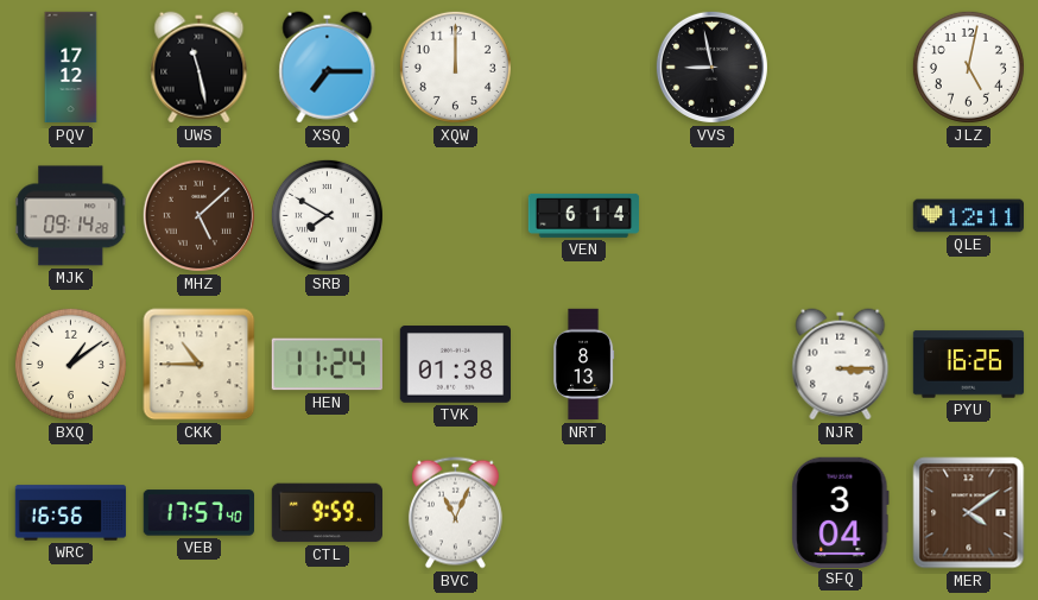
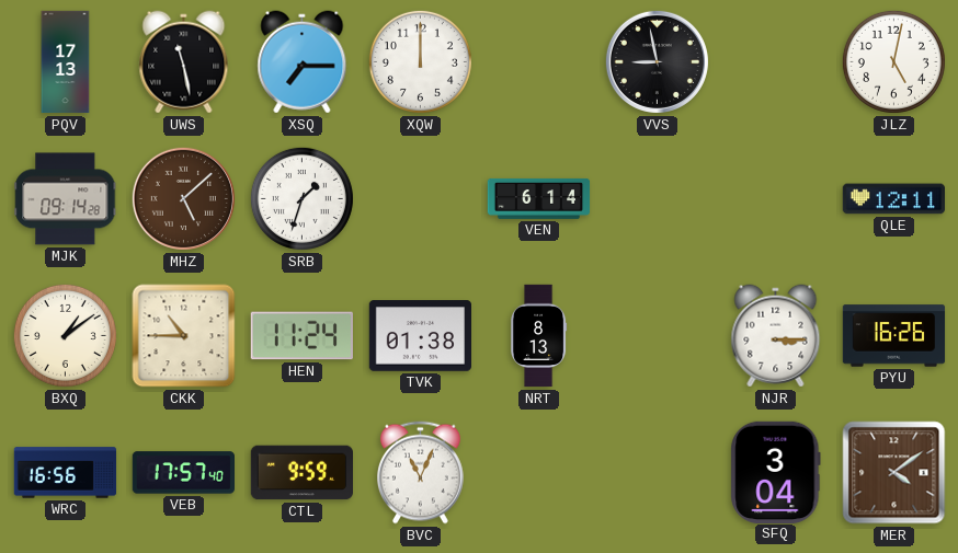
PQV: 17:12 -> 17:13 (66, 62)
SRB: 7:50 -> 1:33 (301, 198)
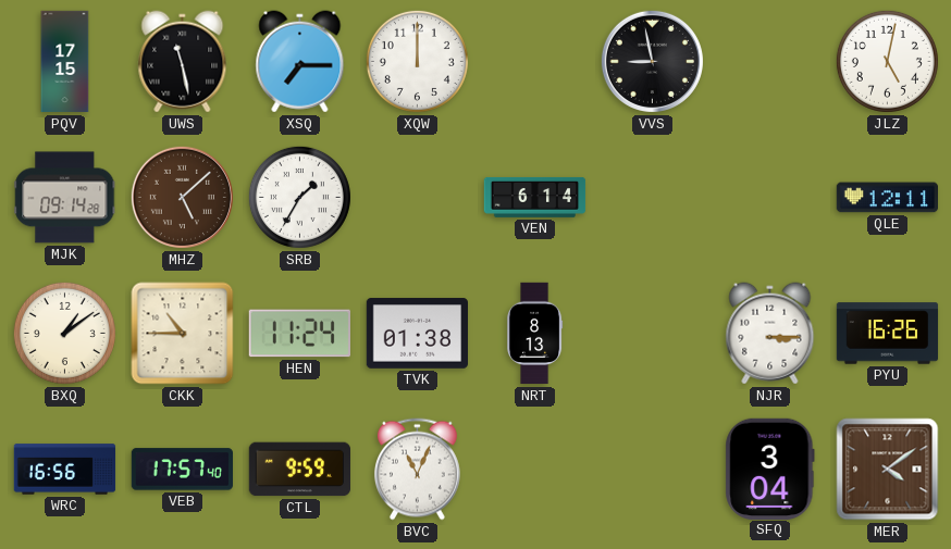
PQV: 17:13 -> 17:15 (65, 62)
SRB: 1:33 -> 1:35 (299, 197)
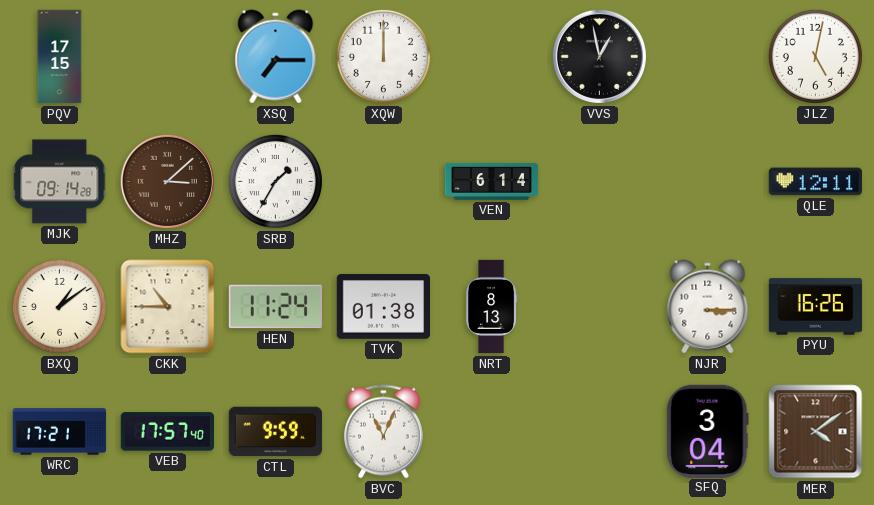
UWS: 11:28 -> none (183, 62)
VVS: 8:58 -> 12:58 (599, 56)
MHZ: 5:08 -> 3:08 (167, 181)
WRC: 16:56 -> 17:21 (60, 432)
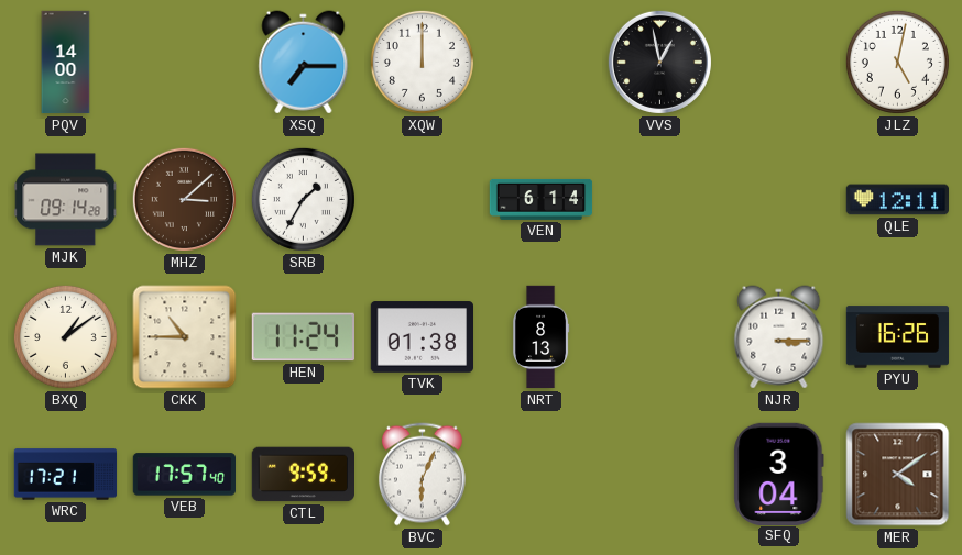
PQV: 17:15 -> 14:00 (66, 63)
BVC: 11:04 -> 6:04 (422, 475)
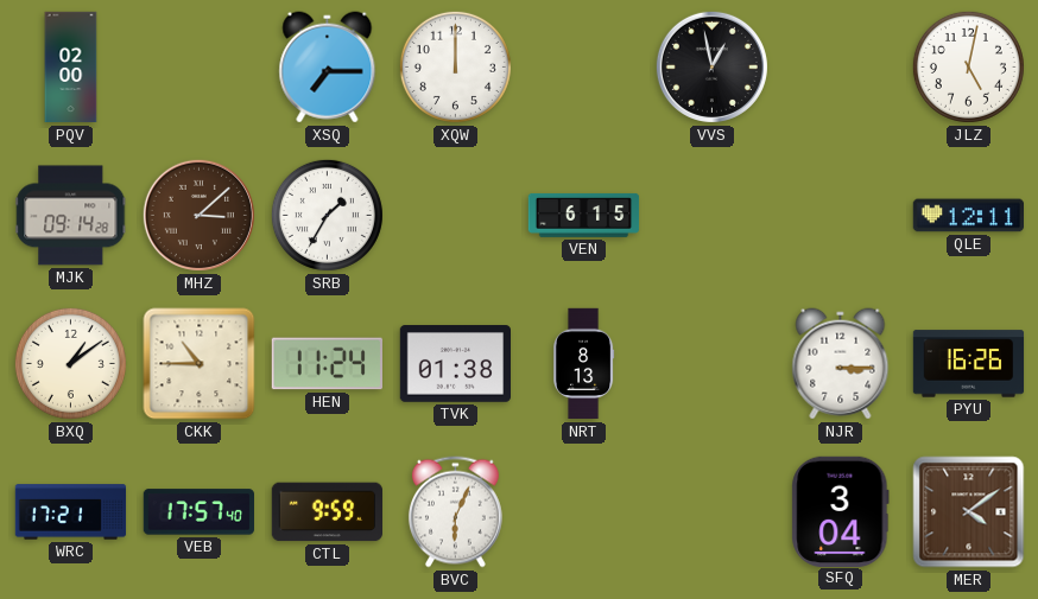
PQV: 14:00 -> 02:00 (71, 68)
VEN: 6:14 -> 6:15 (584, 215)
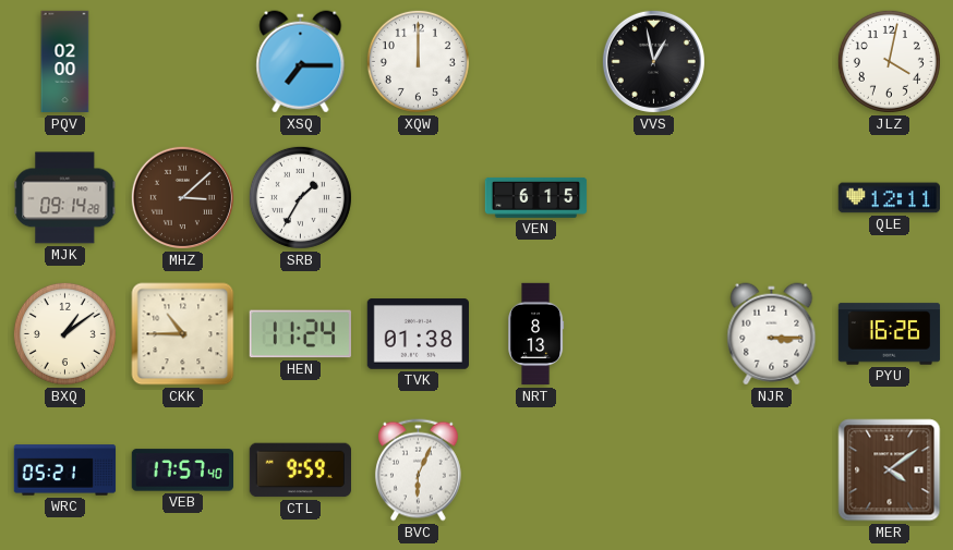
JLZ: 5:02 -> 4:02 (889, 61)
WRC: 17:21 -> 05:21 (65, 470)
SFQ: 3:04 -> none (841, 511)
